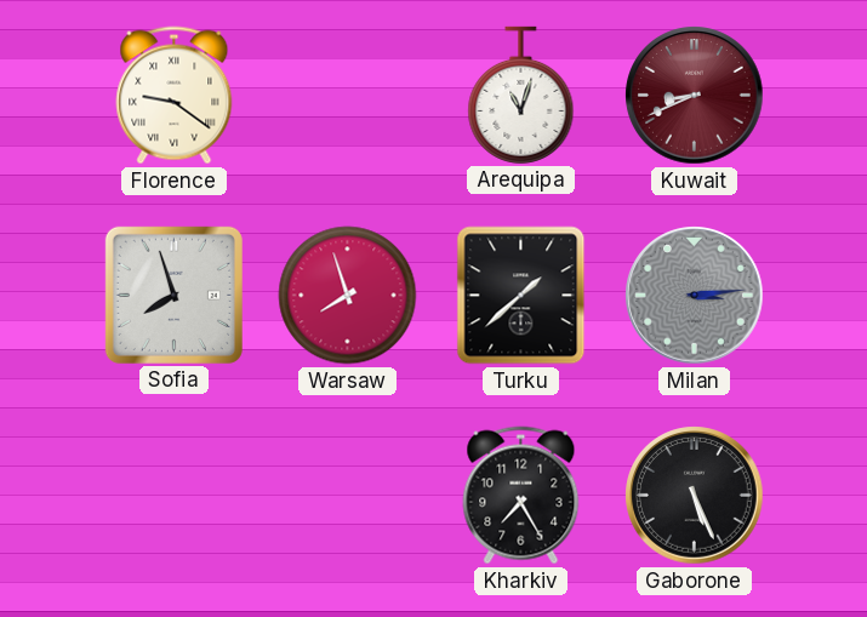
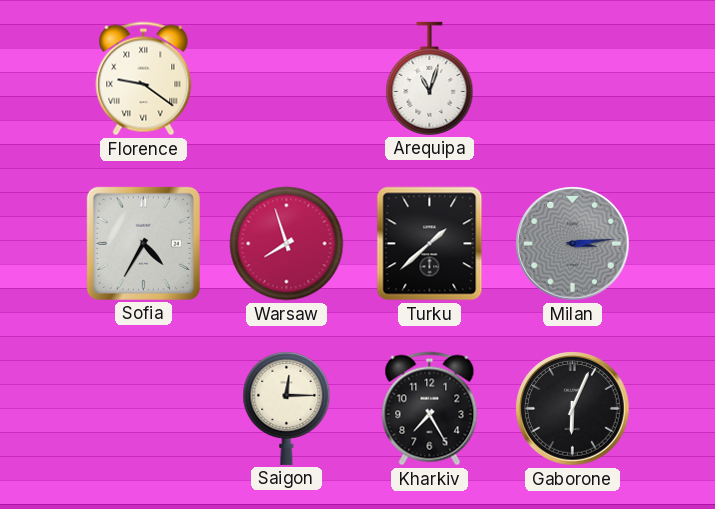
Kuwait: 8:41 -> none (695, 96)
Sofia: 7:57 -> 4:35 (143, 243)
Saigon: none -> 12:15 (287, 408)
Gaborone: 5:26 -> 6:04 (573, 409)
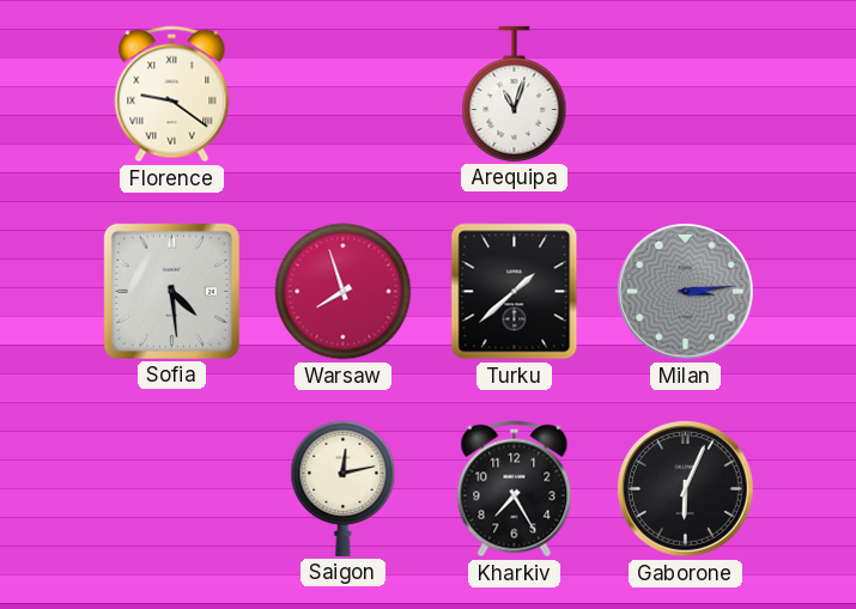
Sofia: 4:35 -> 4:29 (171, 291)
Saigon: 12:15 -> 12:13 (344, 488)
